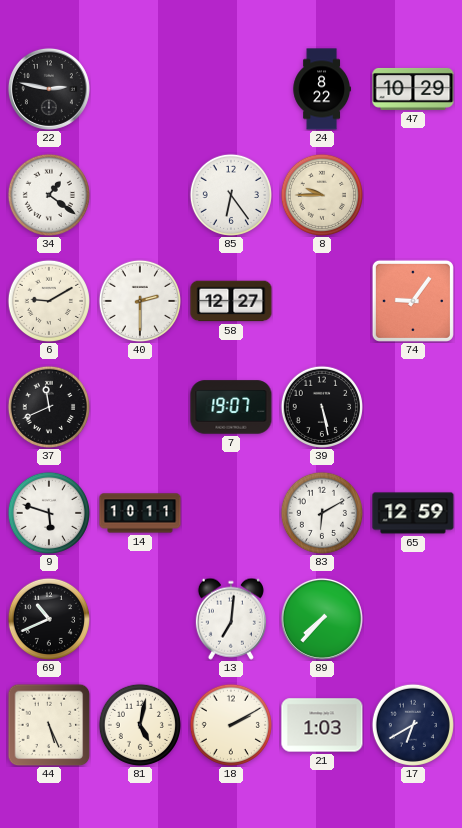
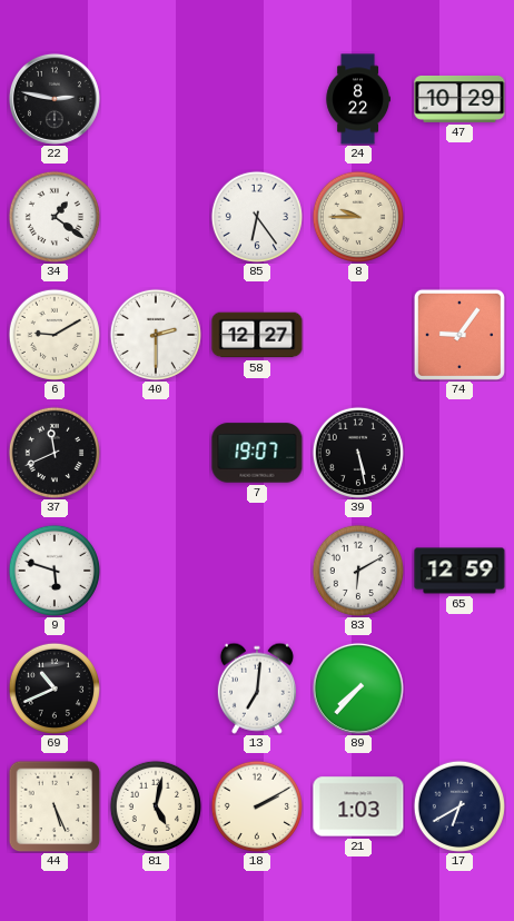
14: 10:11 -> none (140, 513)
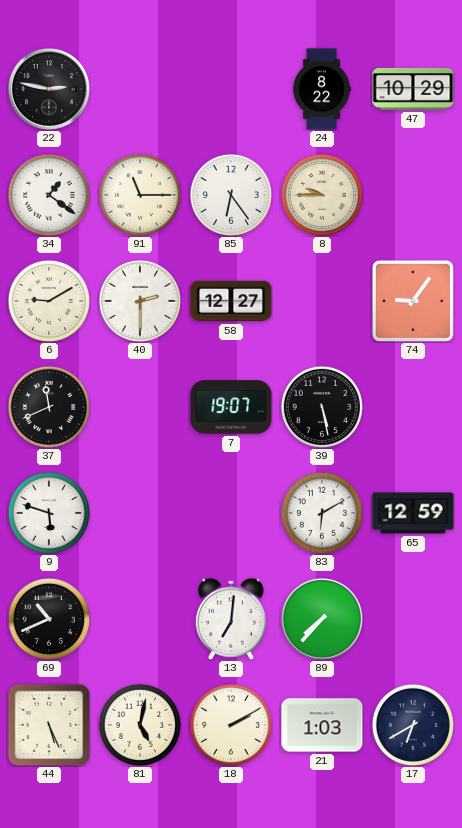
91: none -> 11:15 (140, 195)
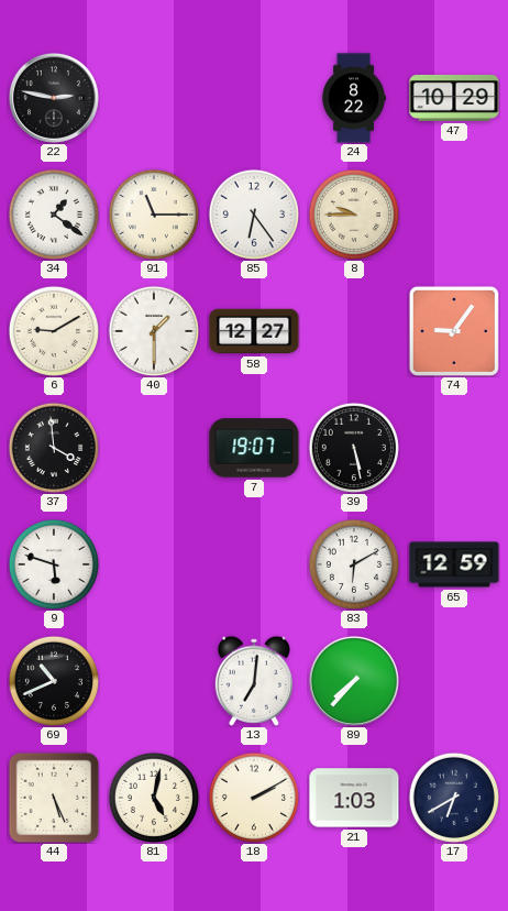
40: 2:30 -> 1:30 (154, 331)
37: 11:41 -> 3:59 (54, 448)
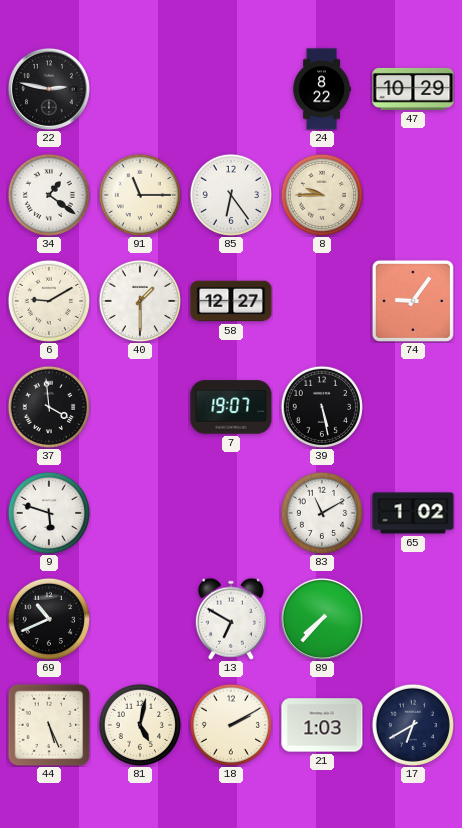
83: 6:10 -> 11:10 (322, 513)
65: 12:59 -> 1:02 (413, 513)
13: 7:01 -> 6:50 (231, 619)
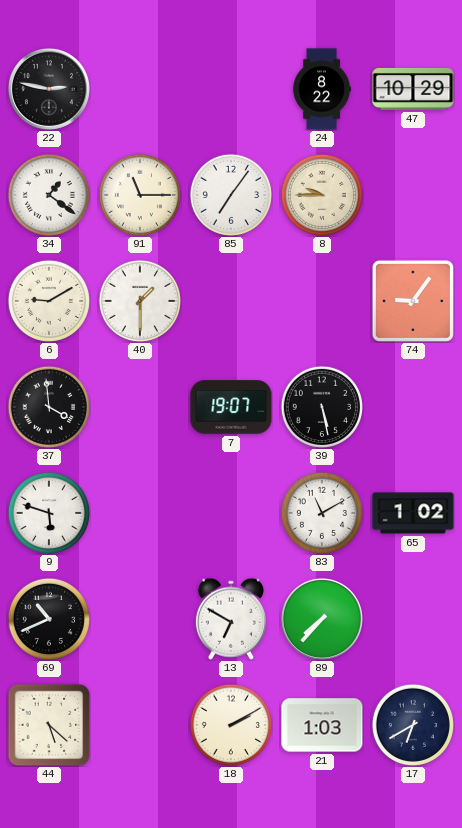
85: 6:24 -> 7:06 (231, 195)
58: 12:27 -> none (231, 301)
44: 5:26 -> 5:22 (49, 725)
81: 5:02 -> none (140, 725)
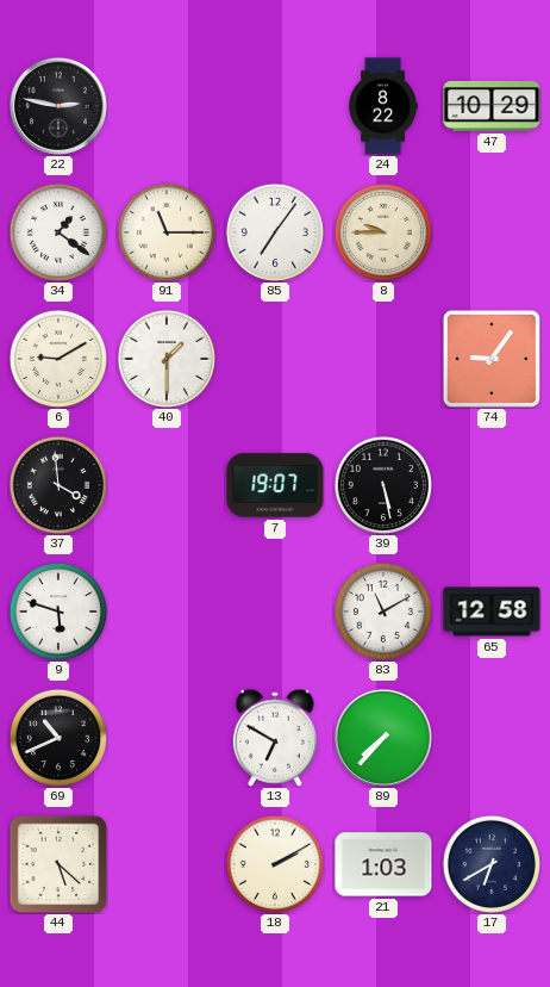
65: 1:02 -> 12:58 (492, 612)
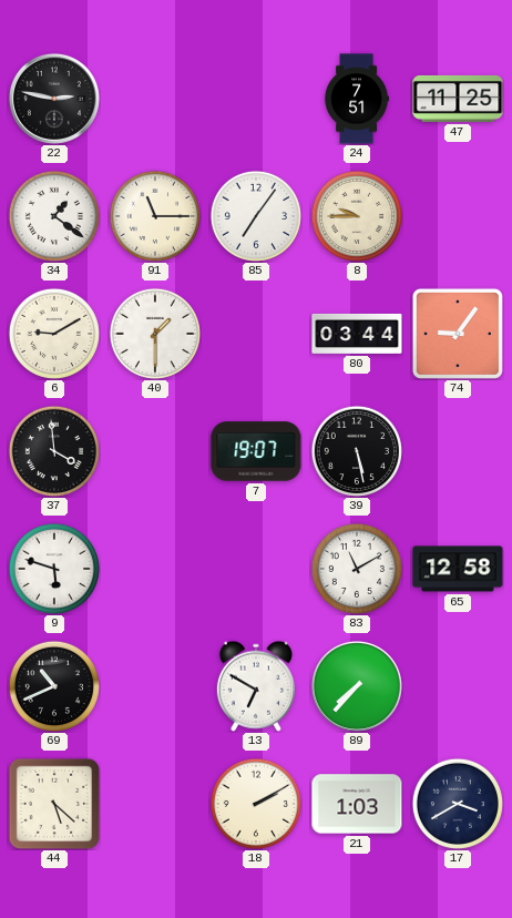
24: 8:22 -> 7:51 (357, 99)
47: 10:29 -> 11:25 (458, 99)
80: none -> 03:44 (357, 334)
17: 6:40 -> 3:40 (458, 804)
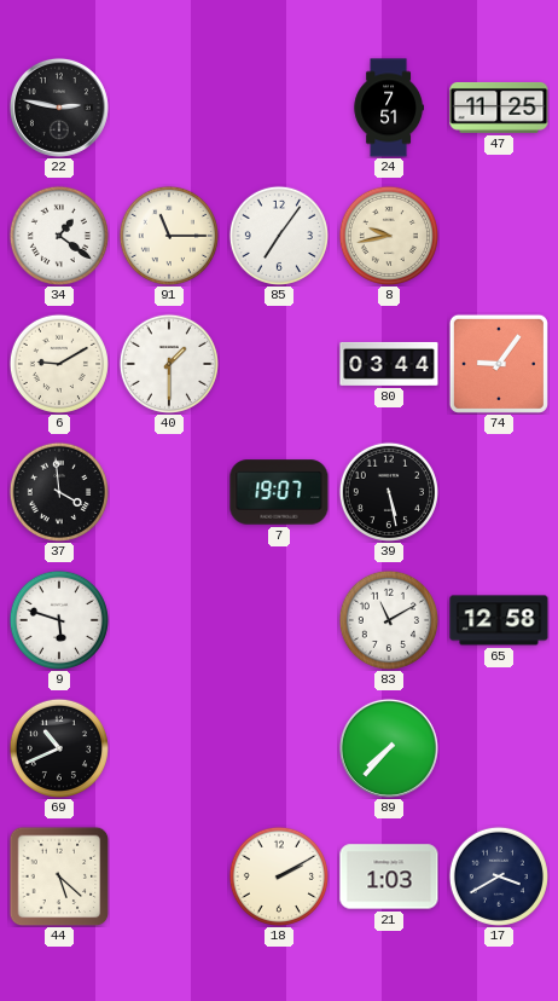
8: 9:45 -> 9:43 (389, 236)
13: 6:50 -> none (256, 686)
